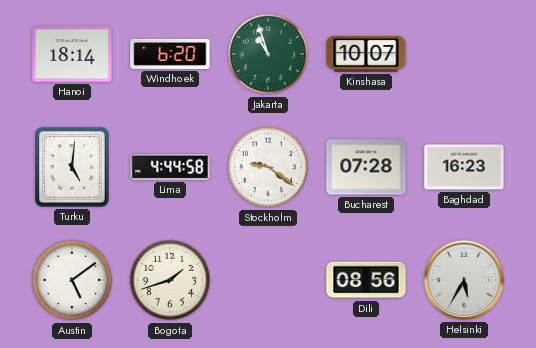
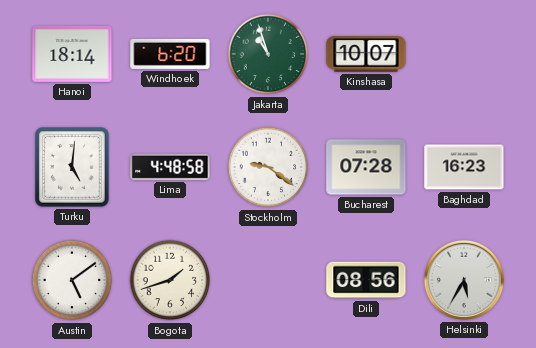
Lima: 4:44 -> 4:48 (170, 167)
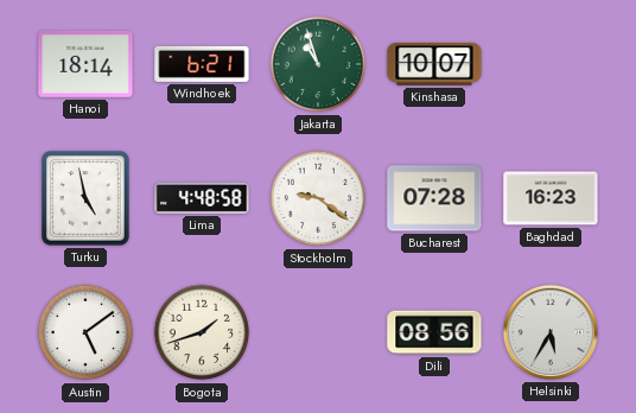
Windhoek: 6:20 -> 6:21 (202, 64)
Turku: 5:01 -> 4:58 (85, 198)
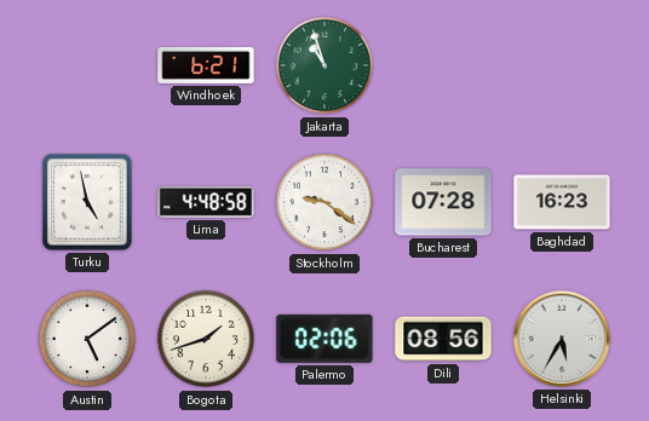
Hanoi: 18:14 -> none (85, 64)
Kinshasa: 10:07 -> none (434, 64)
Palermo: none -> 02:06 (324, 339)
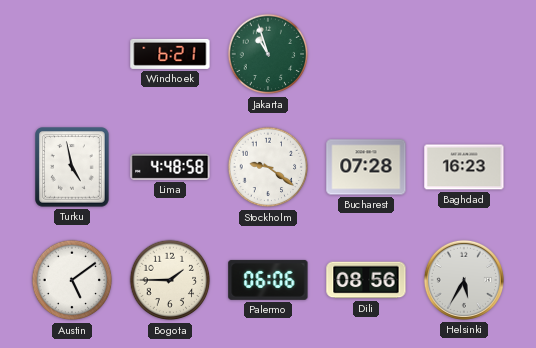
Bogota: 1:42 -> 1:45 (170, 280)
Palermo: 02:06 -> 06:06 (268, 280)
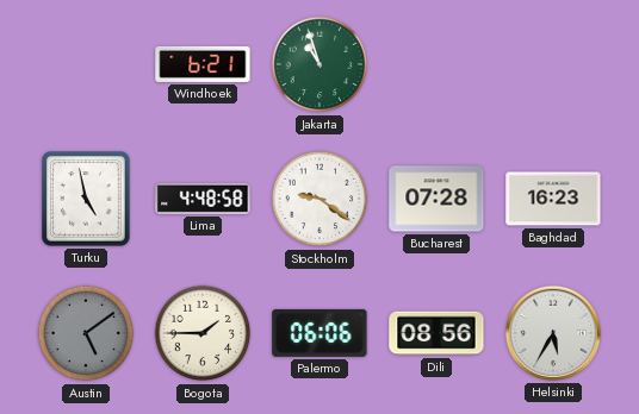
Austin dial: white -> grey (86, 333)
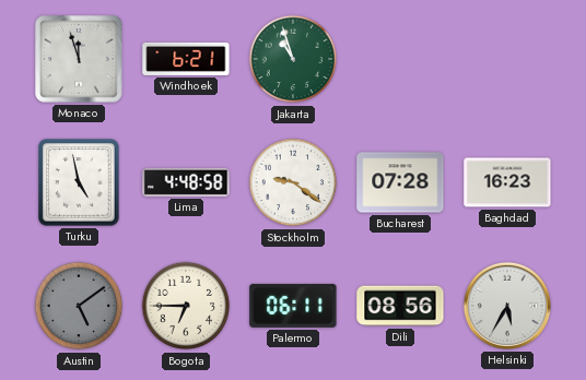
Monaco: none -> 11:57 (79, 59)
Bogota: 1:45 -> 6:45 (186, 306)
Palermo: 06:06 -> 06:11 (293, 306)
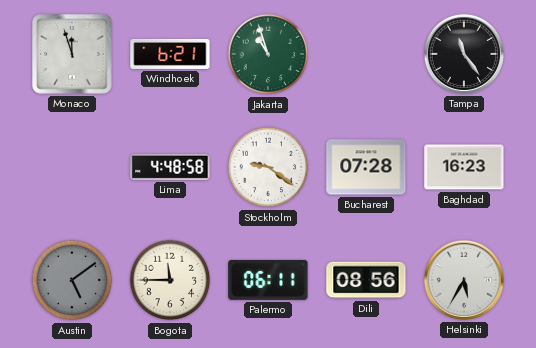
Tampa: none -> 11:24 (464, 54)
Turku: 4:58 -> none (79, 182)
Bogota: 6:45 -> 11:45 (170, 280)
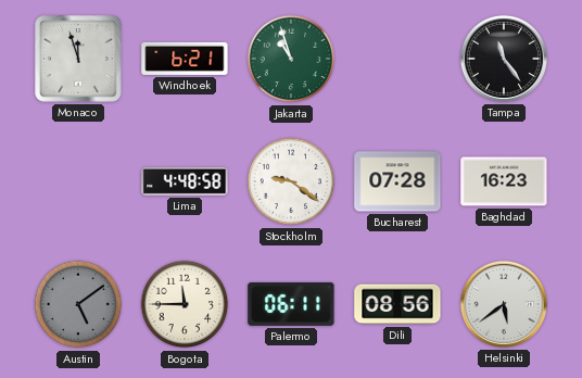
Helsinki: 5:35 -> 5:39 (504, 304)
